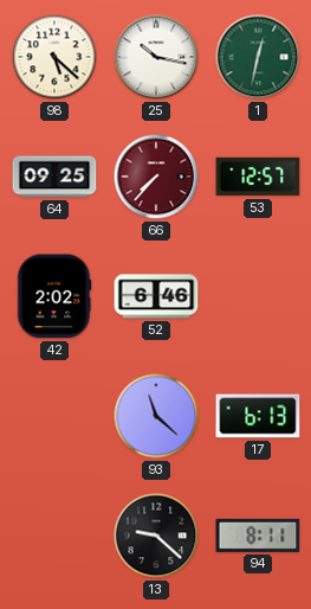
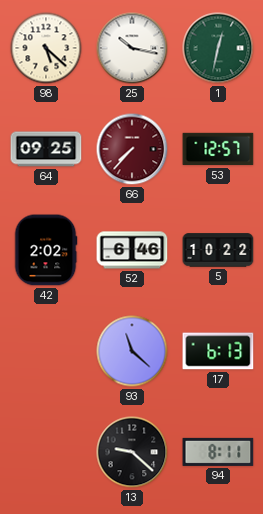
5: none -> 10:22 (218, 250)
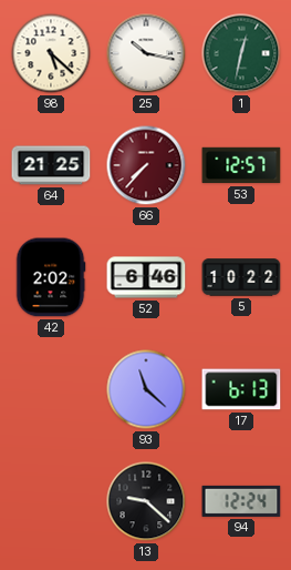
64: 09:25 -> 21:25 (51, 165)
94: 8:11 -> 12:24 (241, 501)
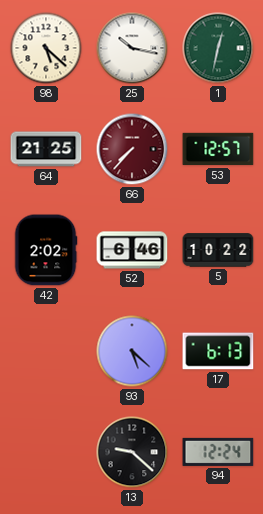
93: 11:22 -> 5:22 (132, 351)
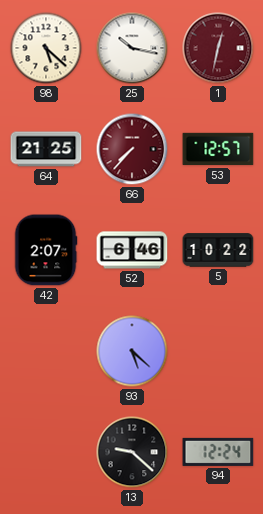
1 dial: green -> burgundy (218, 48)
42: 2:02 -> 2:07 (46, 250)
17: 6:13 -> none (218, 351)
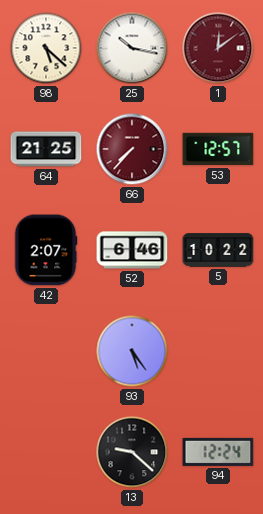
1: 12:32 -> 12:09 (218, 48)
93: 5:22 -> 5:24 (132, 351)
